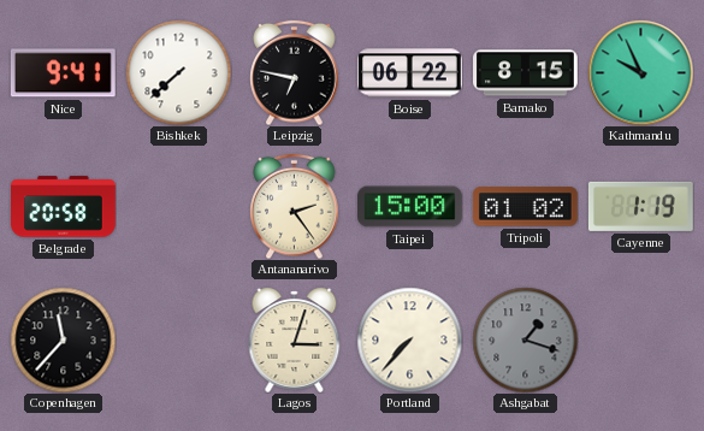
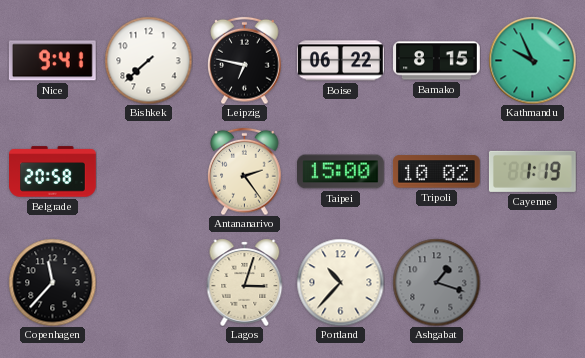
Tripoli: 01:02 -> 10:02 (436, 172)
Portland: 7:37 -> 10:37 (340, 282)
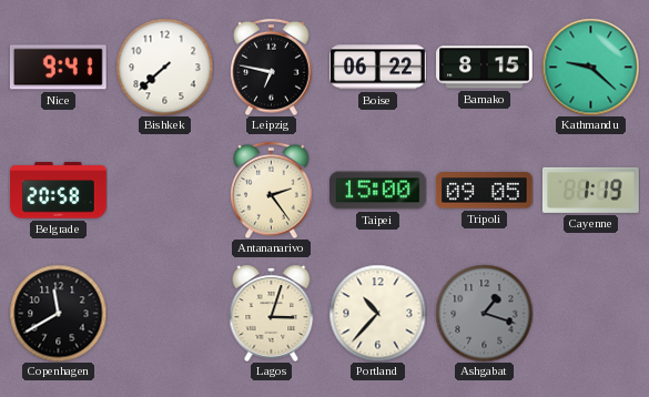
Kathmandu: 9:56 -> 9:22 (590, 67)
Tripoli: 10:02 -> 09:05 (484, 191)
Copenhagen: 11:37 -> 11:40 (58, 313)
